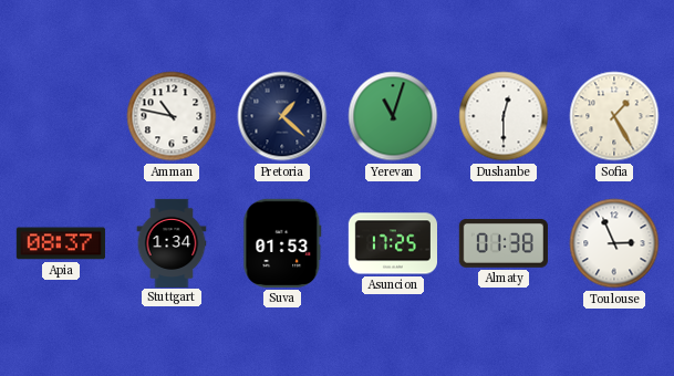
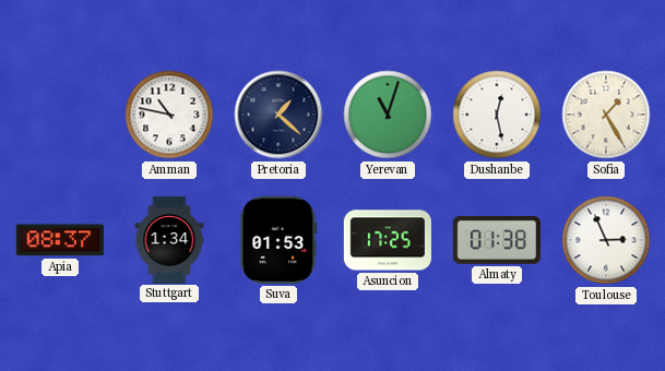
Dushanbe: 12:30 -> 12:28 (497, 115)
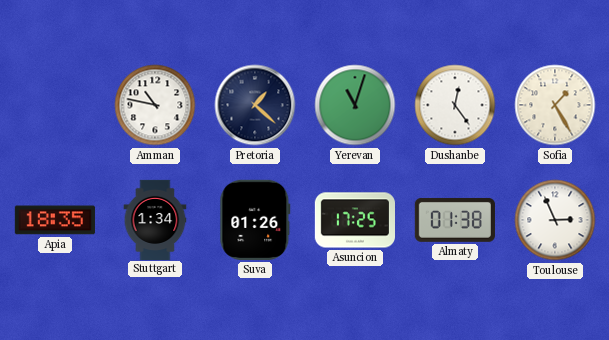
Dushanbe: 12:28 -> 12:24 (455, 105)
Apia: 08:37 -> 18:35 (55, 220)
Suva: 01:53 -> 01:26 (255, 220)
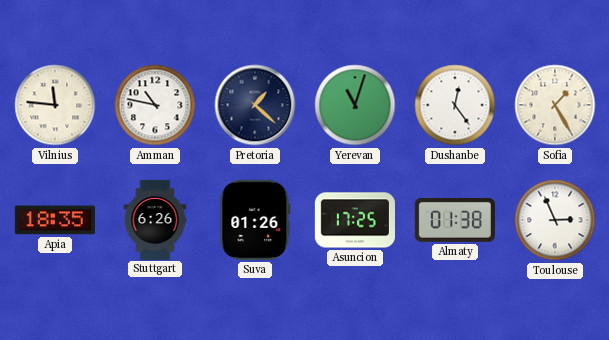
Vilnius: none -> 11:46 (55, 105)
Stuttgart: 1:34 -> 6:26 (155, 219)
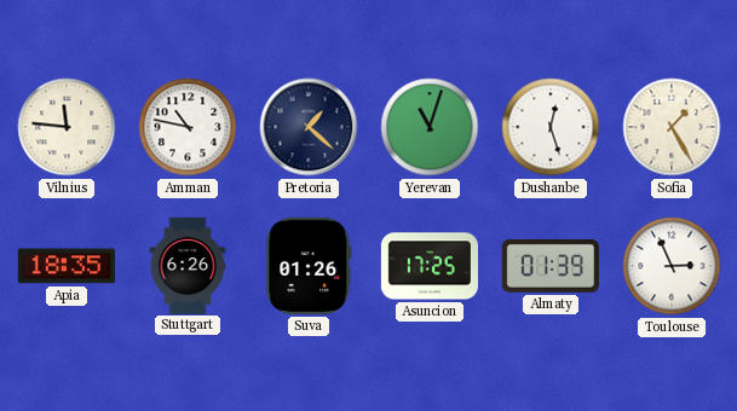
Dushanbe: 12:24 -> 12:27 (551, 127)
Almaty: 01:38 -> 01:39 (551, 266)
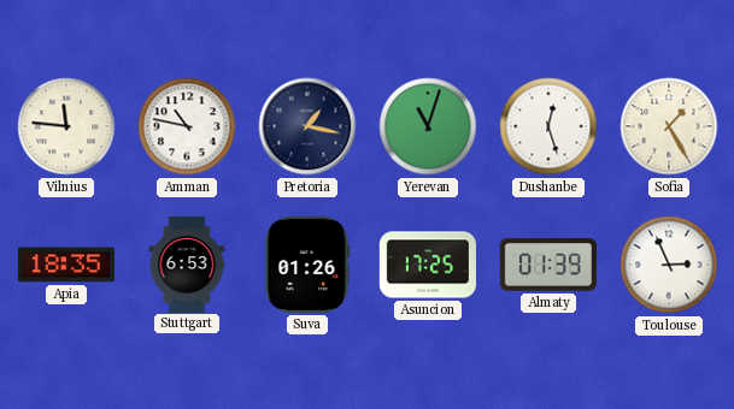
Pretoria: 1:22 -> 1:17 (307, 126)
Stuttgart: 6:26 -> 6:53 (187, 263)
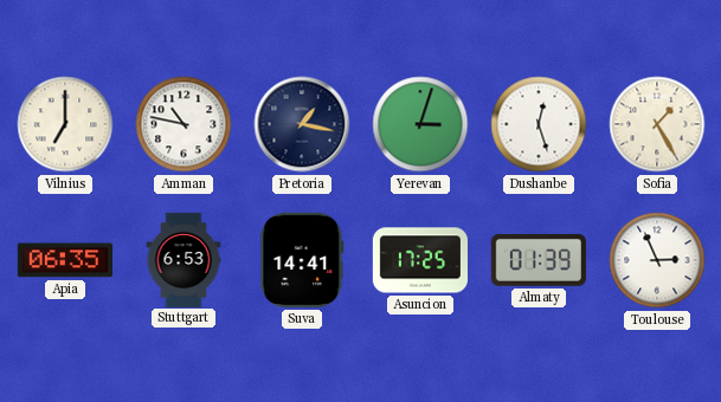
Vilnius: 11:46 -> 7:00 (65, 124)
Yerevan: 11:03 -> 3:03 (420, 124)
Apia: 18:35 -> 06:35 (65, 260)
Suva: 01:26 -> 14:41 (302, 260)
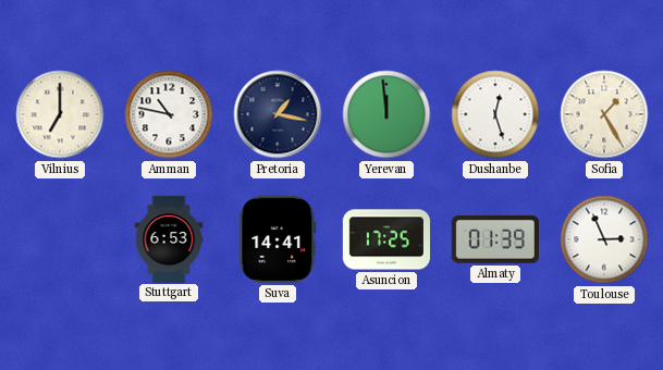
Yerevan: 3:03 -> 11:59 (386, 114)
Apia: 06:35 -> none (65, 260)
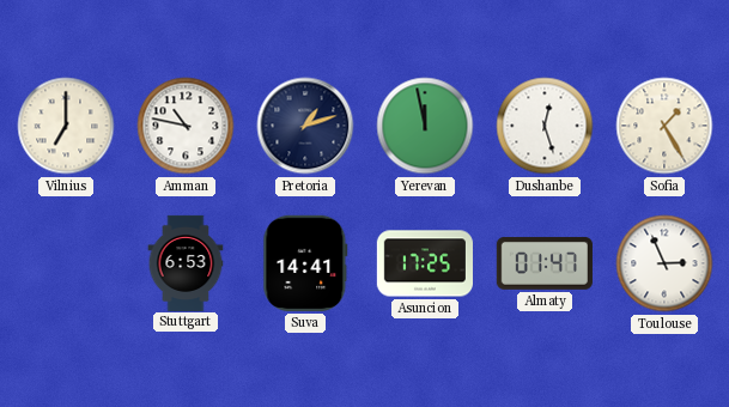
Pretoria: 1:17 -> 1:12 (305, 126)
Yerevan: 11:59 -> 11:58 (425, 126)
Almaty: 01:39 -> 01:47 (545, 263)
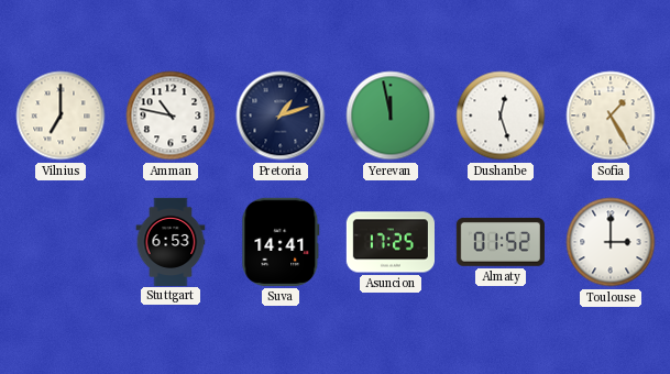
Almaty: 01:47 -> 01:52 (501, 242)
Toulouse: 2:56 -> 3:00 (611, 242)
